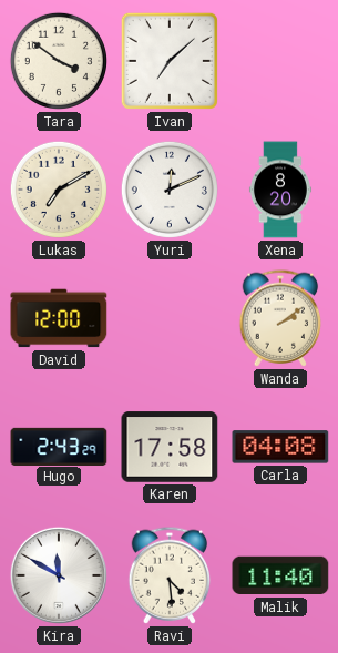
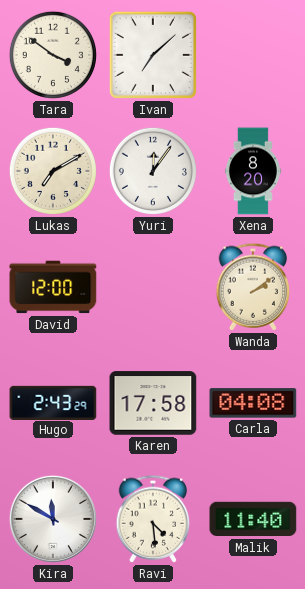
Yuri: 12:11 -> 12:06 (153, 171)
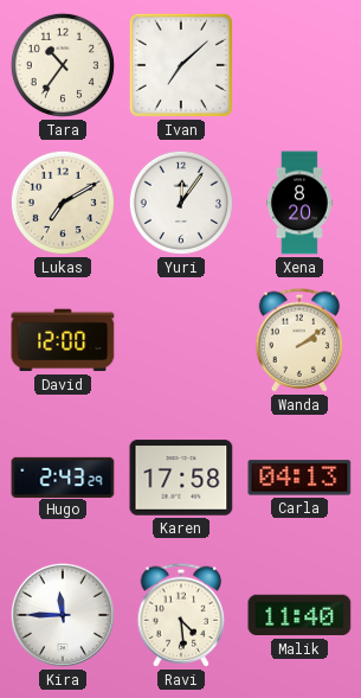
Tara: 3:51 -> 10:36 (63, 65)
Carla: 04:08 -> 04:13 (299, 478)
Kira: 11:50 -> 11:45 (63, 615)
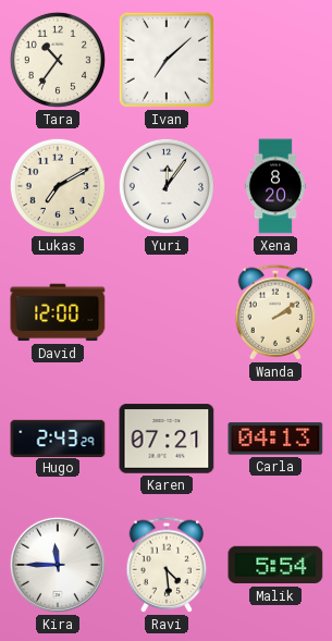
Karen: 17:58 -> 07:21 (167, 439)
Malik: 11:40 -> 5:54 (275, 565)
